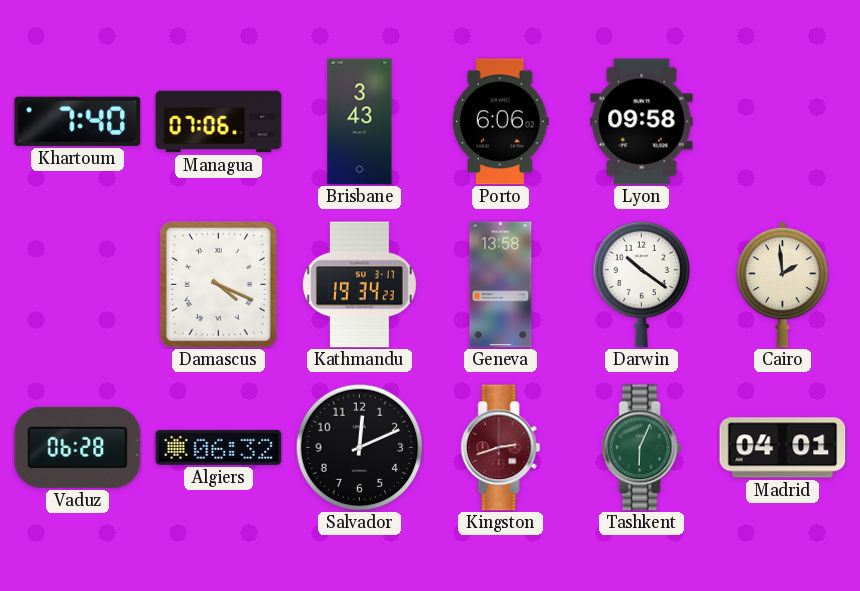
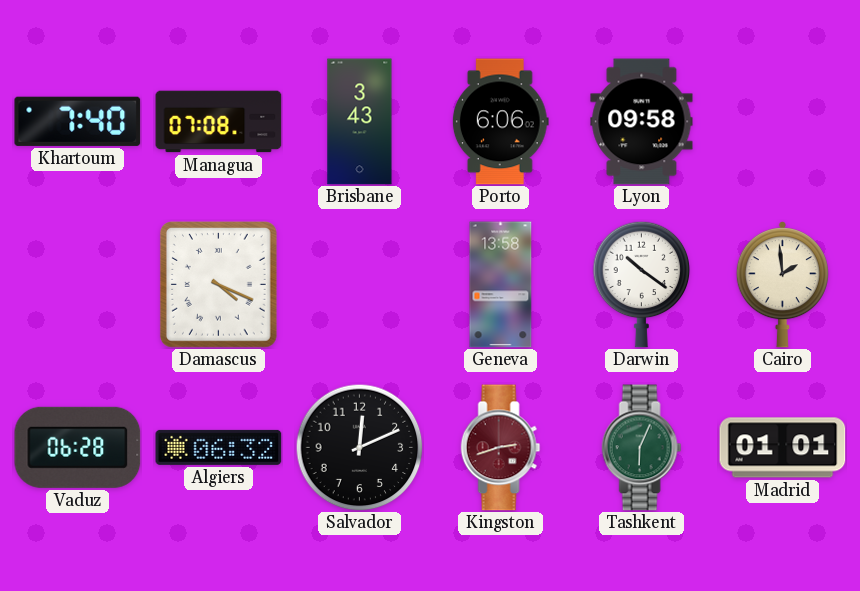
Managua: 07:06 -> 07:08 (219, 122)
Kathmandu: 19:34 -> none (359, 285)
Madrid: 04:01 -> 01:01 (783, 448)
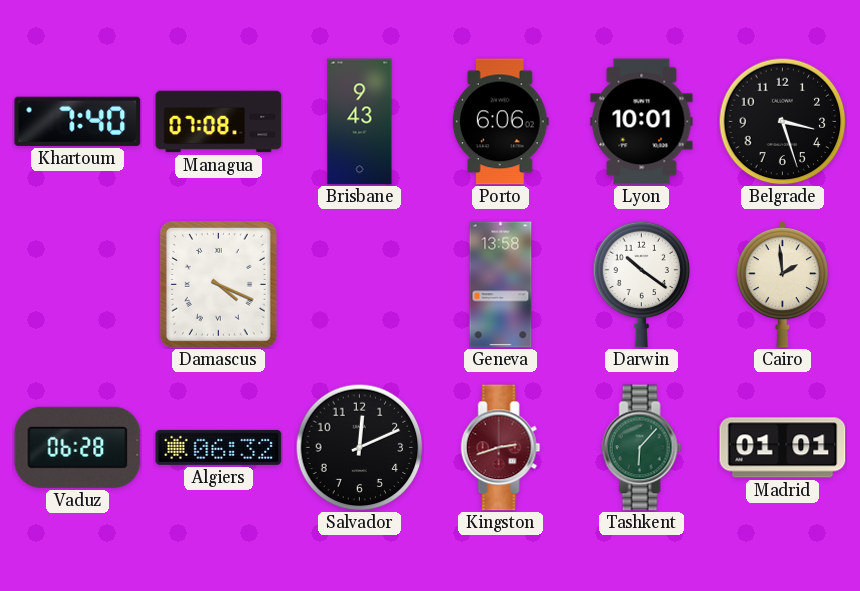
Brisbane: 3:43 -> 9:43 (360, 122)
Lyon: 09:58 -> 10:01 (642, 122)
Belgrade: none -> 3:27 (782, 121)
Tashkent: 6:04 -> 6:07 (642, 448)
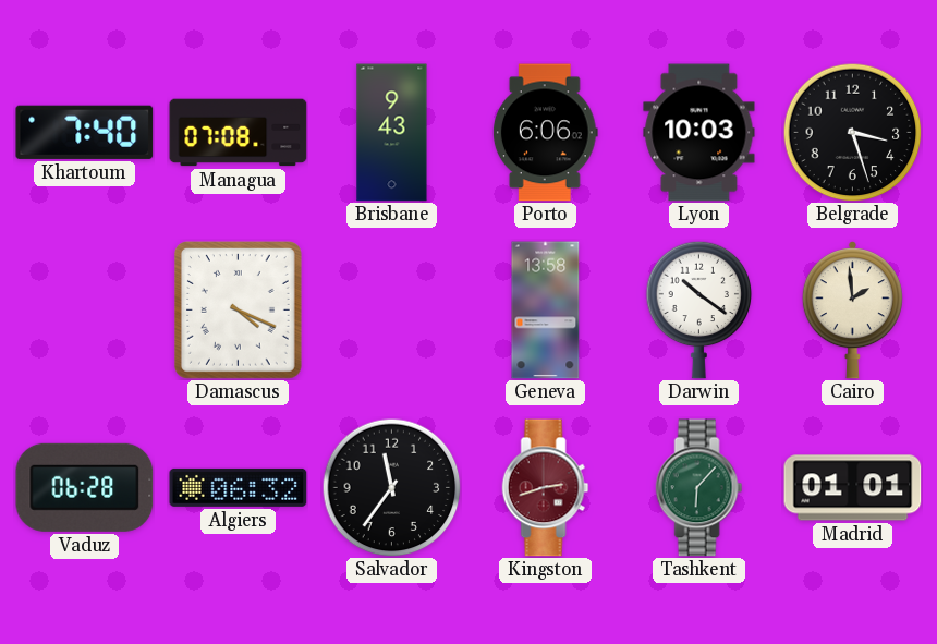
Lyon: 10:01 -> 10:03 (699, 133)
Salvador: 12:11 -> 11:36 (391, 487)
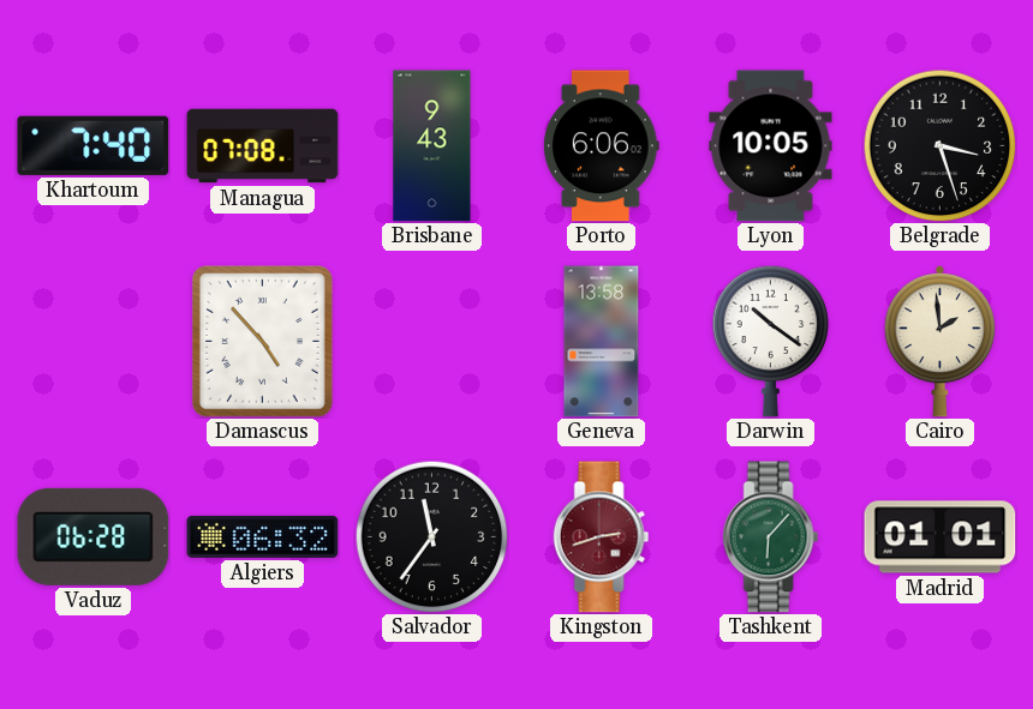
Lyon: 10:03 -> 10:05 (771, 146)
Damascus: 4:19 -> 4:53 (262, 342)
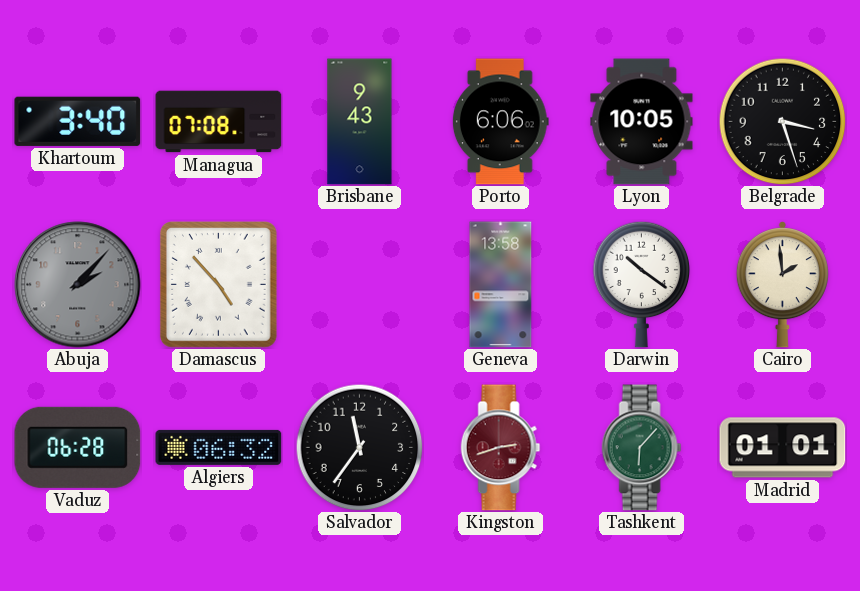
Khartoum: 7:40 -> 3:40 (78, 121)
Abuja: none -> 2:07 (78, 285)
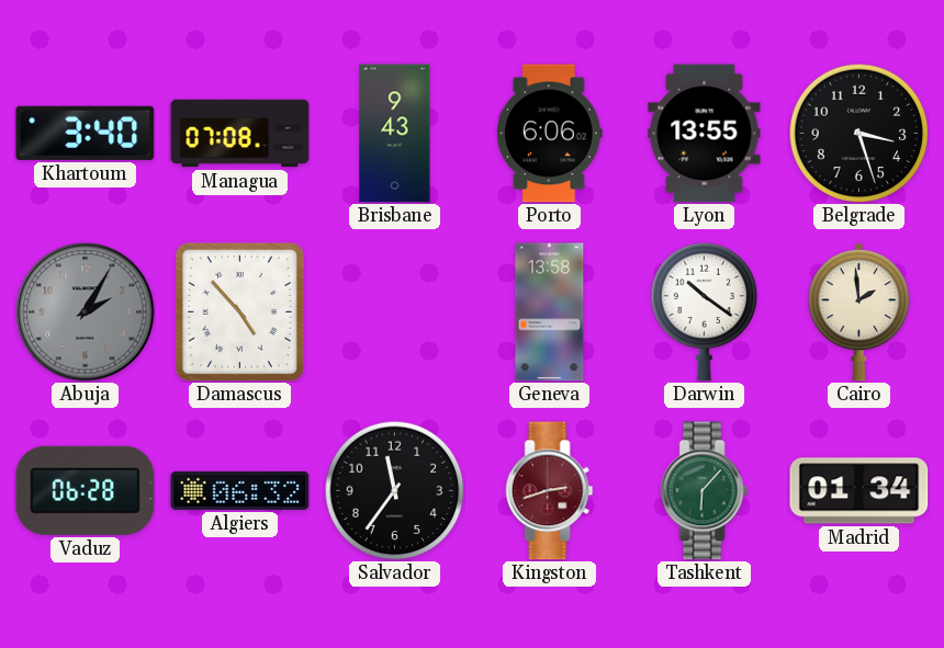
Lyon: 10:05 -> 13:55 (705, 134)
Abuja: 2:07 -> 2:05 (86, 312)
Madrid: 01:01 -> 01:34 (859, 491)
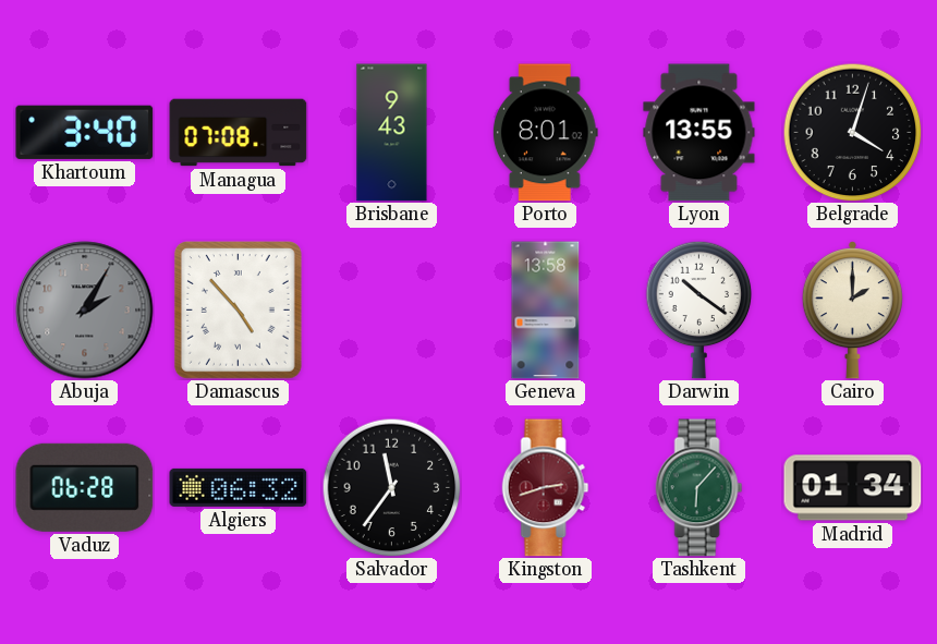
Porto: 6:06 -> 8:01 (545, 133)
Belgrade: 3:27 -> 4:03 (852, 132)
Cairo: 1:59 -> 2:00 (852, 311)
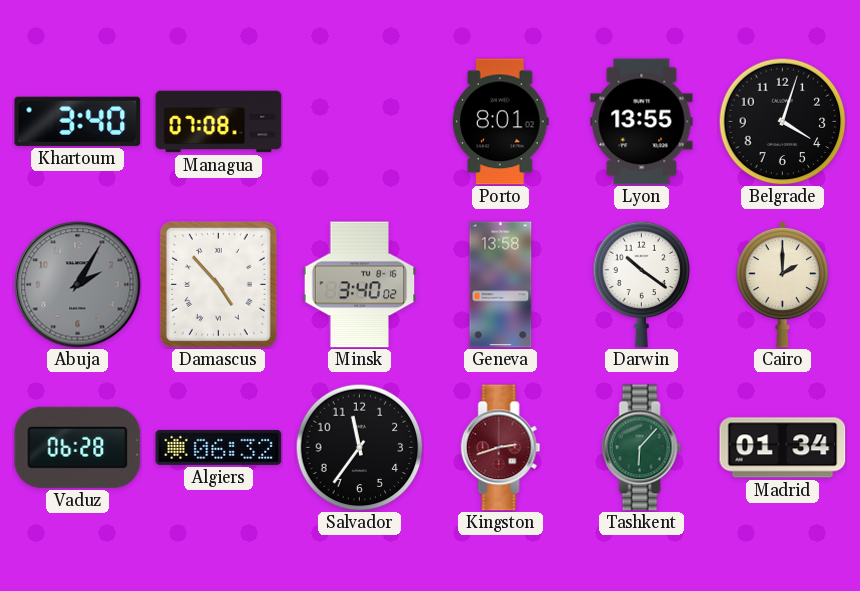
Brisbane: 9:43 -> none (392, 133)
Minsk: none -> 3:40 (360, 285)
